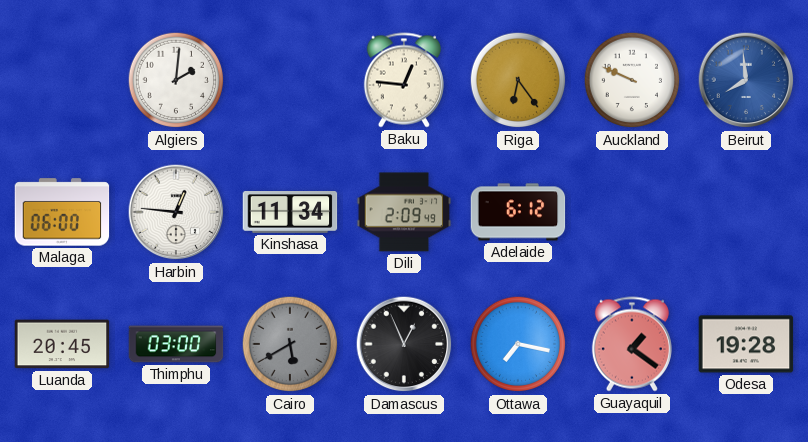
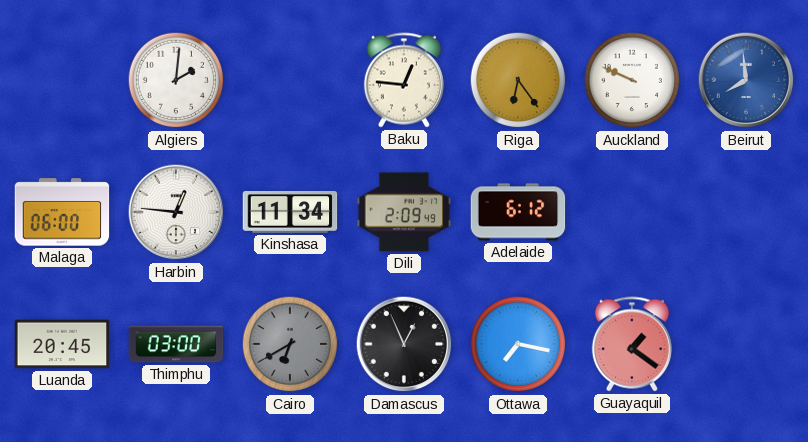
Cairo: 5:40 -> 6:40 (290, 344)
Odesa: 19:28 -> none (746, 344)
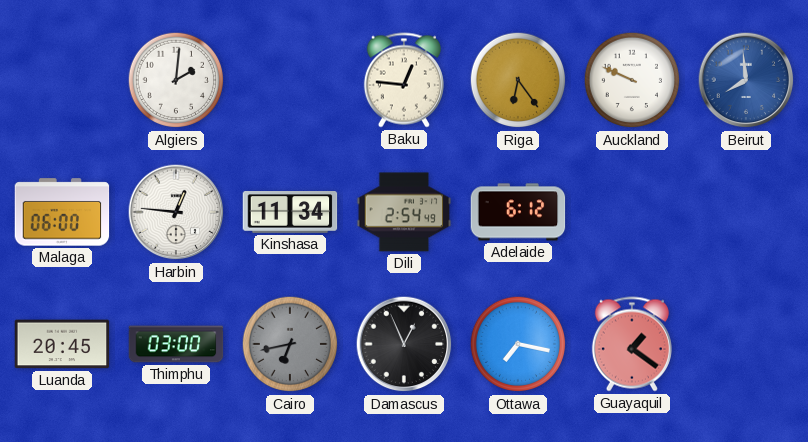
Dili: 2:09 -> 2:54 (404, 212)
Cairo: 6:40 -> 6:43 (290, 344)
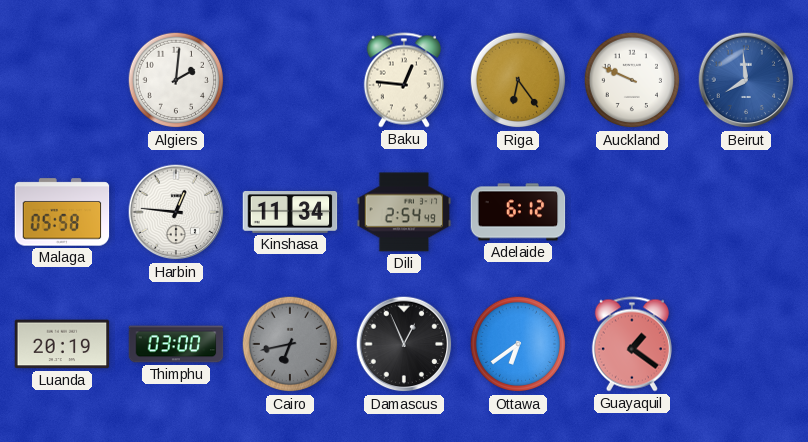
Malaga: 06:00 -> 05:58 (62, 212)
Luanda: 20:45 -> 20:19 (62, 344)
Ottawa: 7:17 -> 6:39 (518, 344)
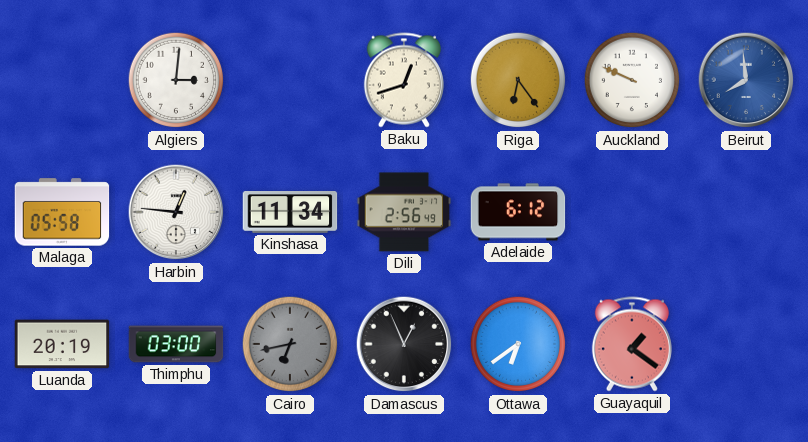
Algiers: 2:01 -> 3:01 (176, 80)
Baku: 12:46 -> 12:42 (404, 80)
Dili: 2:54 -> 2:56 (404, 212)
